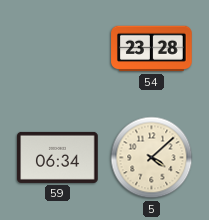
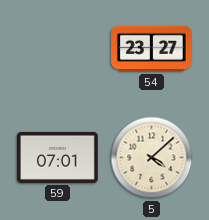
54: 23:28 -> 23:27 (152, 49)
59: 06:34 -> 07:01 (58, 157)
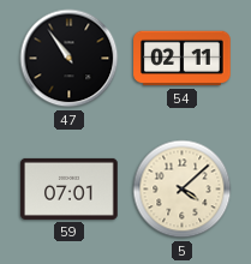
47: none -> 10:54 (70, 59)
54: 23:27 -> 02:11 (183, 59)
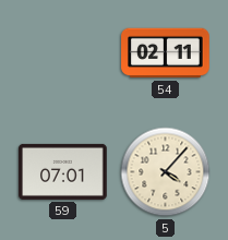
47: 10:54 -> none (70, 59)
5: 4:08 -> 4:07 (166, 172)
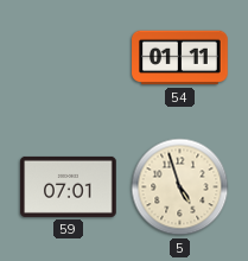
54: 02:11 -> 01:11 (180, 58)
5: 4:07 -> 4:57 (180, 187)
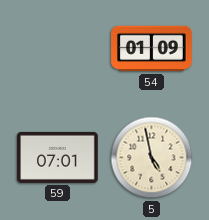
54: 01:11 -> 01:09 (152, 49)
5: 4:57 -> 4:58 (152, 158)
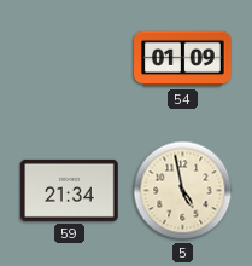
59: 07:01 -> 21:34 (70, 190)
